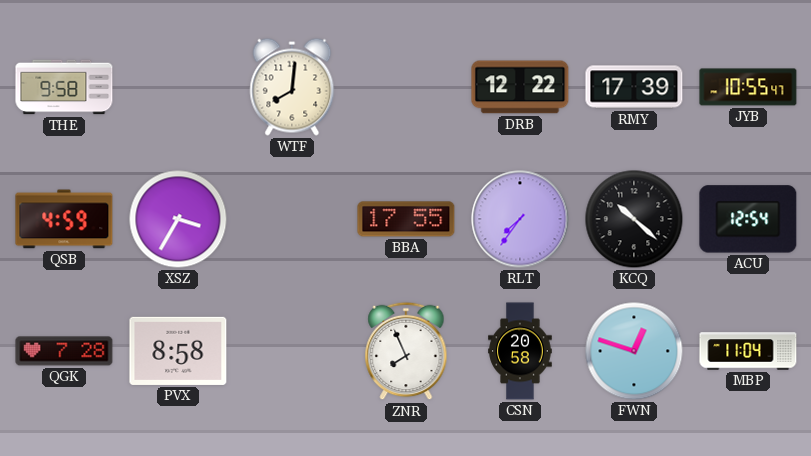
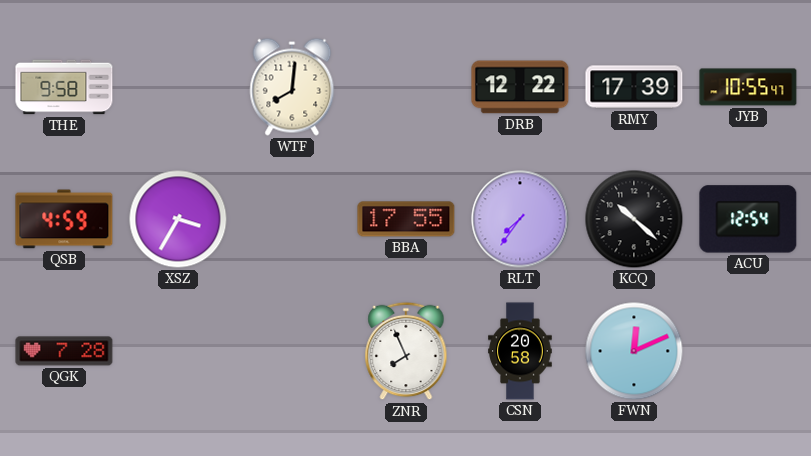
PVX: 8:58 -> none (178, 351)
FWN: 12:48 -> 12:11 (634, 351)
MBP: 11:04 -> none (748, 351)
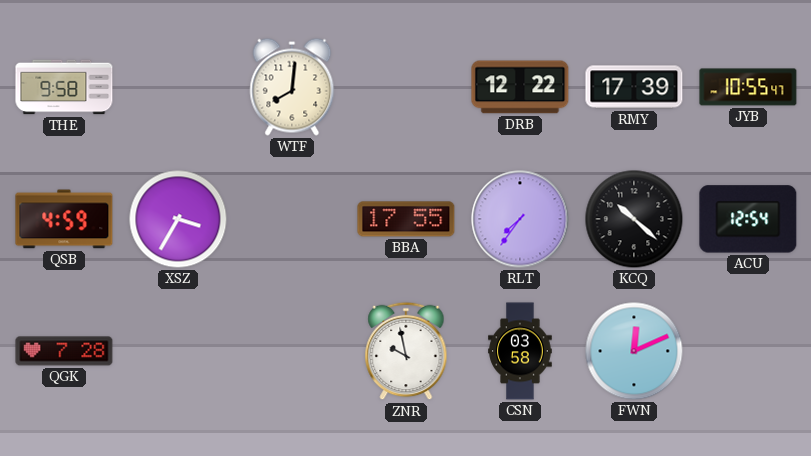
ZNR: 7:56 -> 9:58 (406, 351)
CSN: 20:58 -> 03:58 (520, 351)
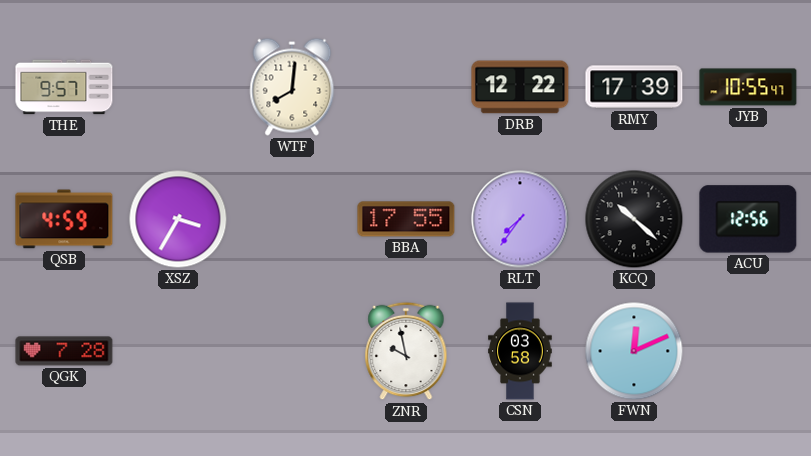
THE: 9:58 -> 9:57 (64, 87)
ACU: 12:54 -> 12:56 (748, 219)
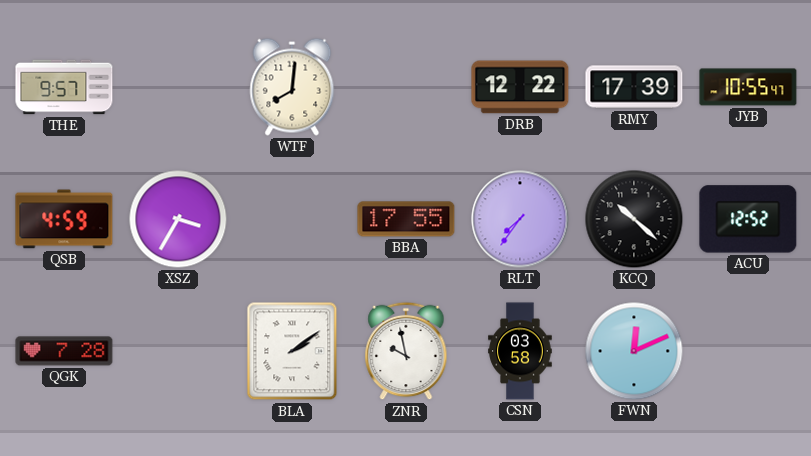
ACU: 12:56 -> 12:52 (748, 219)
BLA: none -> 2:09 (292, 351)
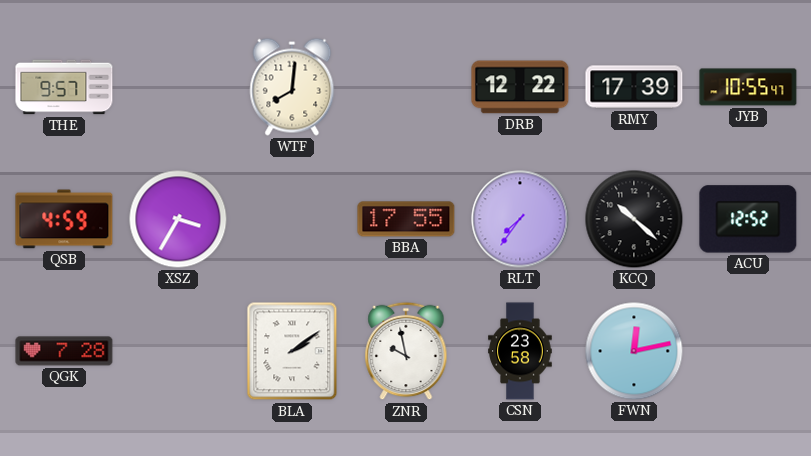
CSN: 03:58 -> 23:58 (520, 351)
FWN: 12:11 -> 12:13 (634, 351)
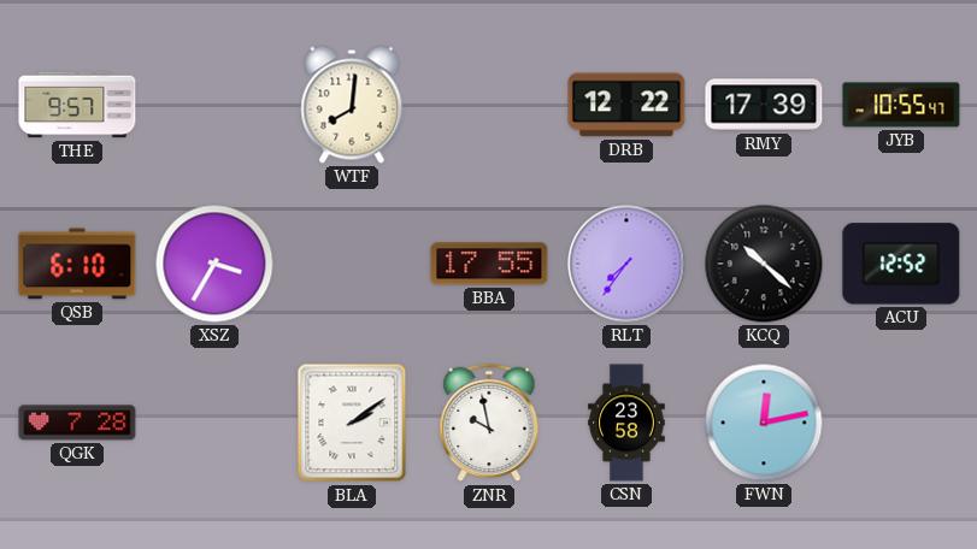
QSB: 4:59 -> 6:10 (77, 264)
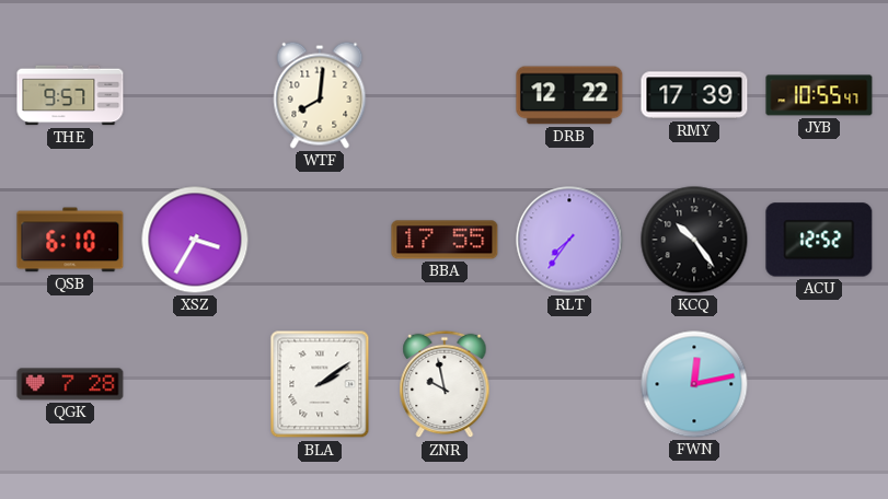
KCQ: 10:22 -> 10:24 (694, 240)
CSN: 23:58 -> none (626, 423)
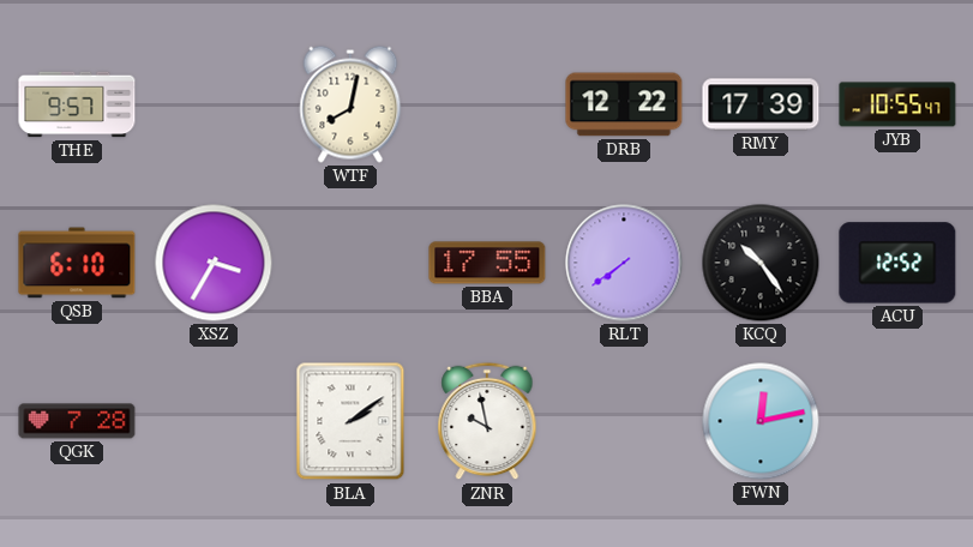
WTF: 8:01 -> 8:02 (350, 104)
RLT: 7:36 -> 7:39 (624, 263)
